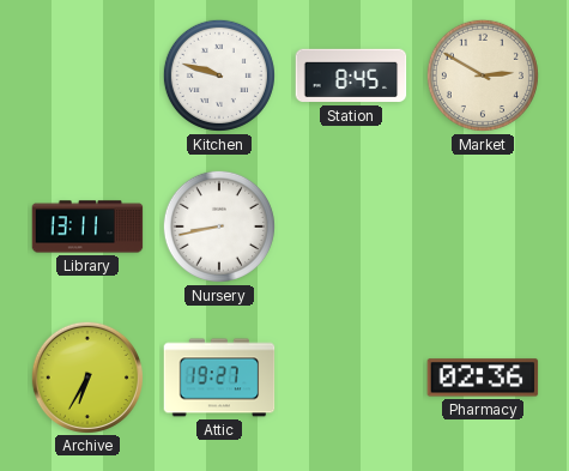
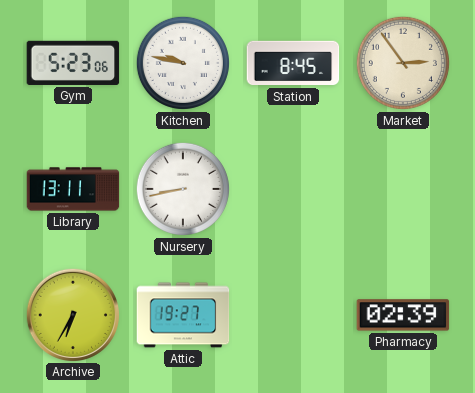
Gym: none -> 5:23 (73, 63)
Kitchen: 9:48 -> 9:47 (183, 63)
Market: 2:50 -> 2:54 (403, 63)
Pharmacy: 02:36 -> 02:39 (403, 315)
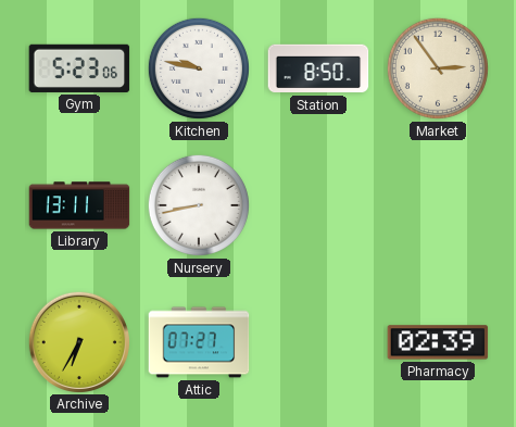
Station: 8:45 -> 8:50 (318, 68)
Attic: 19:27 -> 07:27 (199, 342)
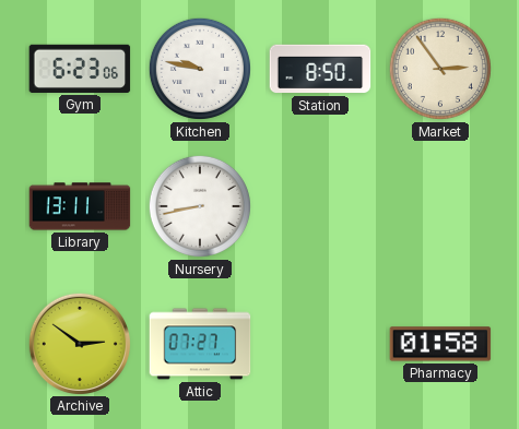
Gym: 5:23 -> 6:23 (80, 69)
Archive: 6:35 -> 2:51 (79, 343)
Pharmacy: 02:39 -> 01:58 (440, 344)
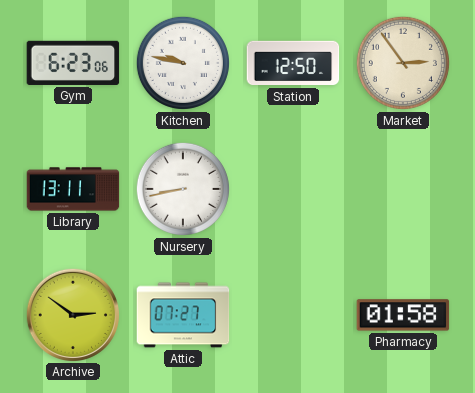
Station: 8:50 -> 12:50 (293, 63)
